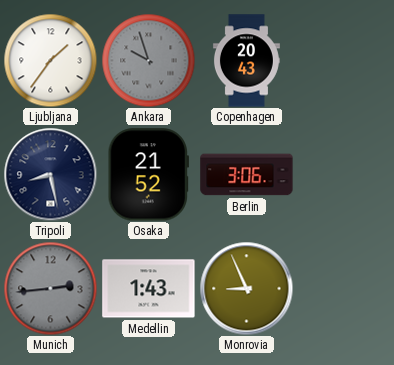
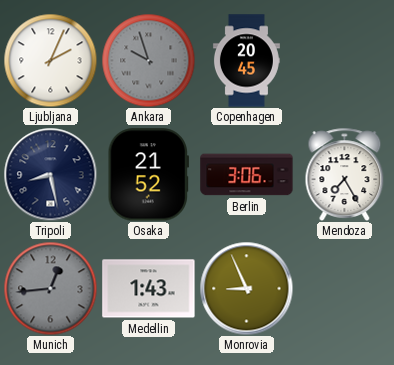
Ljubljana: 1:36 -> 2:04 (50, 60)
Copenhagen: 20:43 -> 20:45 (246, 61)
Mendoza: none -> 7:25 (345, 174)
Munich: 2:44 -> 12:44 (50, 288)
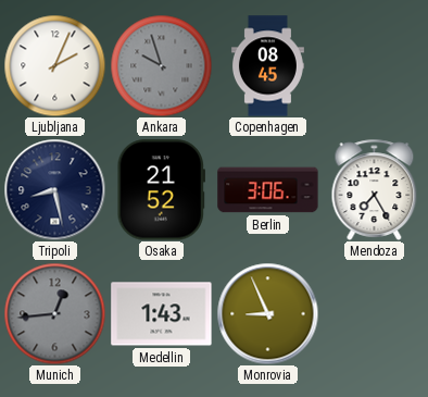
Copenhagen: 20:45 -> 08:45 (267, 66)
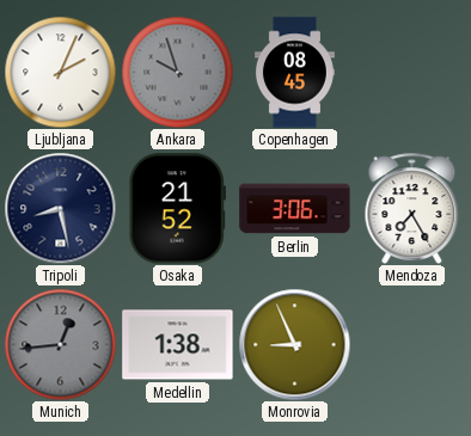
Medellin: 1:43 -> 1:38 (178, 345)
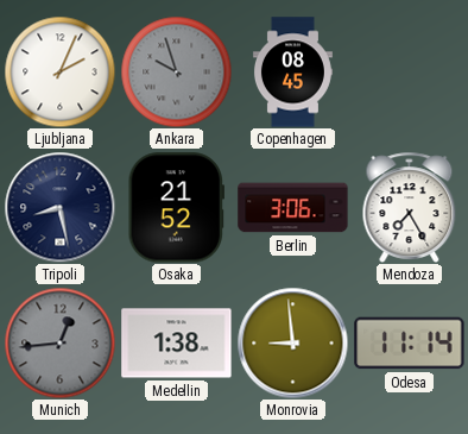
Monrovia: 8:56 -> 8:59 (292, 342)
Odesa: none -> 11:14 (410, 344)
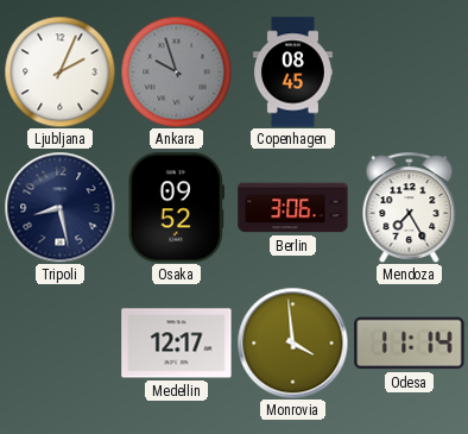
Osaka: 21:52 -> 09:52 (176, 208)
Munich: 12:44 -> none (59, 342)
Medellin: 1:38 -> 12:17 (177, 344)
Monrovia: 8:59 -> 3:59 (292, 342)
